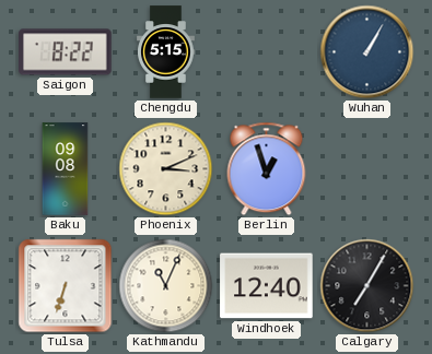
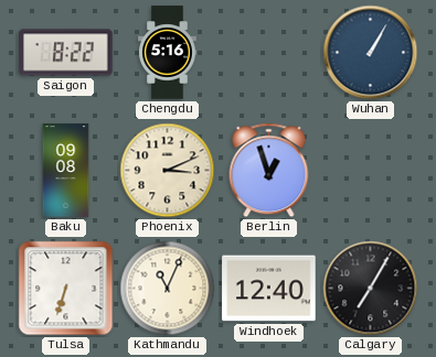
Chengdu: 5:15 -> 5:16 (168, 53)
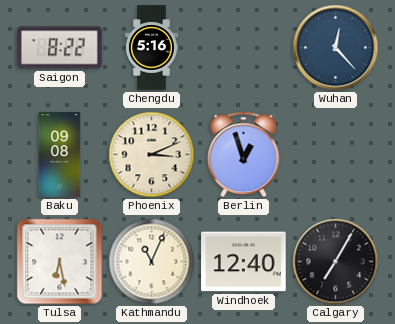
Wuhan: 1:05 -> 12:23 (336, 48)
Tulsa: 6:33 -> 6:28 (60, 262)
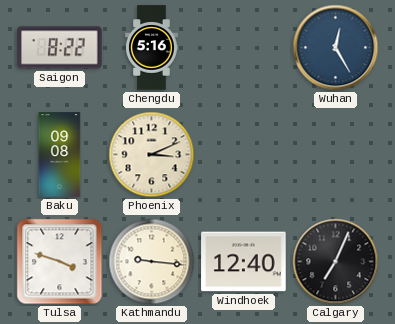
Wuhan: 12:23 -> 12:25 (336, 48)
Berlin: 12:57 -> none (244, 155)
Tulsa: 6:28 -> 3:48 (60, 262)
Kathmandu: 11:04 -> 9:16 (152, 262)
Calgary: 7:05 -> 7:04 (336, 262)
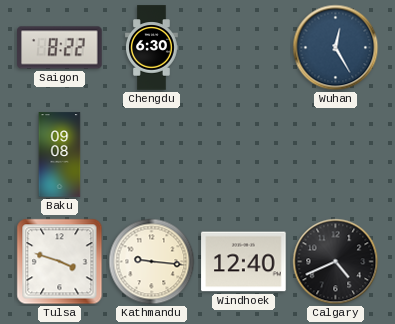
Chengdu: 5:16 -> 6:30 (152, 48)
Phoenix: 3:11 -> none (152, 155)
Calgary: 7:04 -> 4:41 (336, 262)
